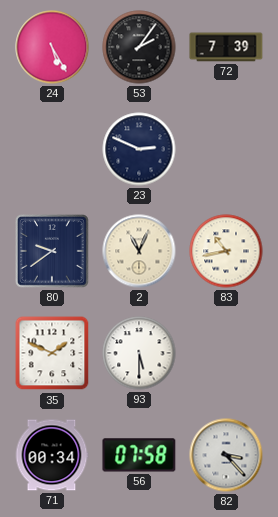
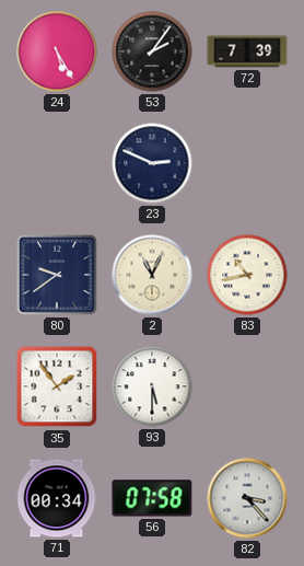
35: 1:49 -> 1:54 (57, 386)
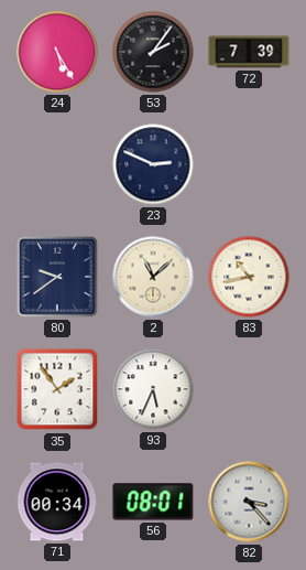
2: 11:04 -> 11:08 (153, 277)
93: 5:30 -> 5:34 (153, 389)
56: 07:58 -> 08:01 (153, 502)
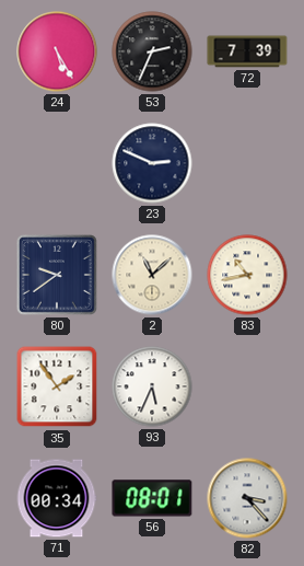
53: 2:06 -> 2:34 (152, 51)
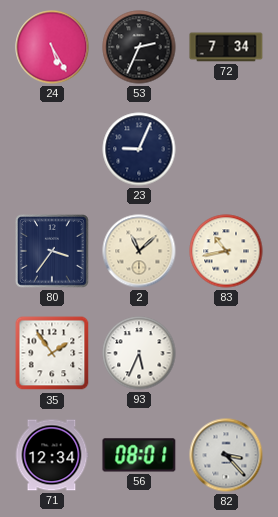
72: 7:39 -> 7:34 (226, 47)
23: 2:49 -> 9:04 (139, 149)
80: 9:39 -> 3:36 (53, 252)
71: 00:34 -> 12:34 (52, 455)
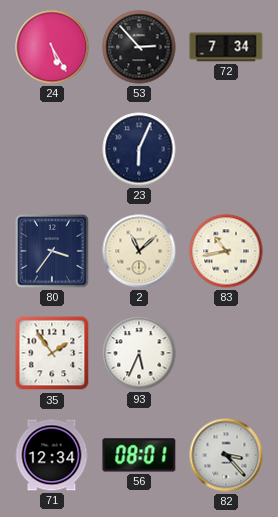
53: 2:34 -> 2:53 (139, 47)
23: 9:04 -> 6:04 (139, 149)
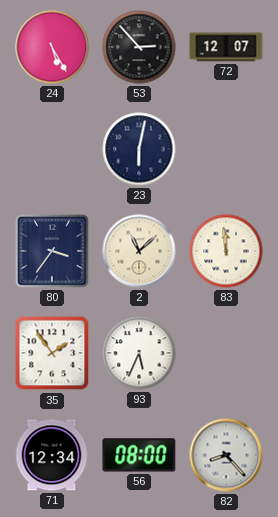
72: 7:34 -> 12:07 (226, 47)
23: 6:04 -> 6:02 (139, 149)
83: 10:43 -> 11:59 (226, 251)
56: 08:01 -> 08:00 (139, 455)
82: 3:23 -> 8:23 (226, 455)
